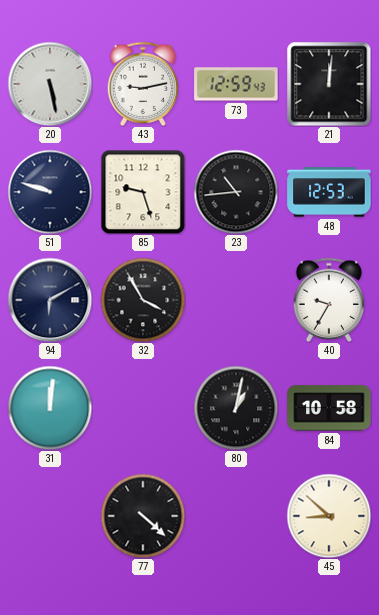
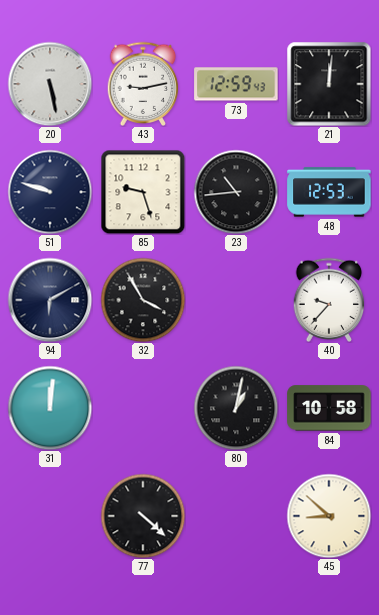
40: 9:35 -> 9:37 (329, 299)
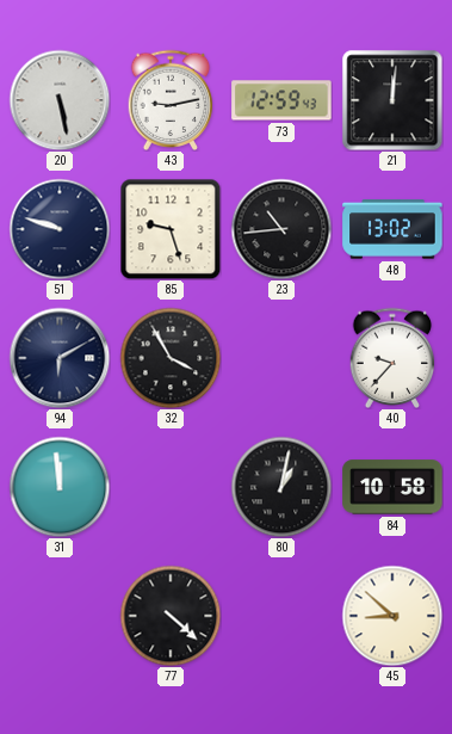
48: 12:53 -> 13:02 (392, 229)
31: 12:01 -> 11:59 (60, 487)
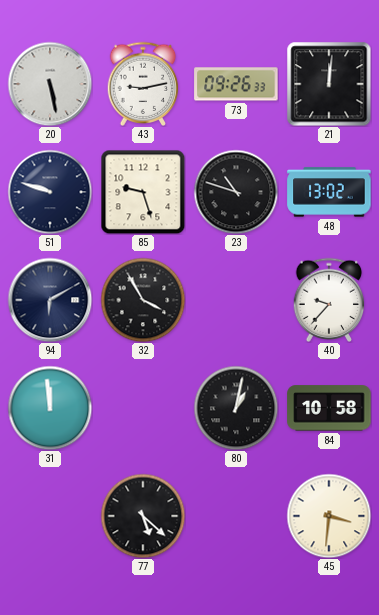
73: 12:59 -> 09:26 (236, 84)
23: 10:44 -> 10:48 (236, 192)
77: 4:22 -> 5:22 (143, 516)
45: 8:52 -> 3:31 (329, 516)
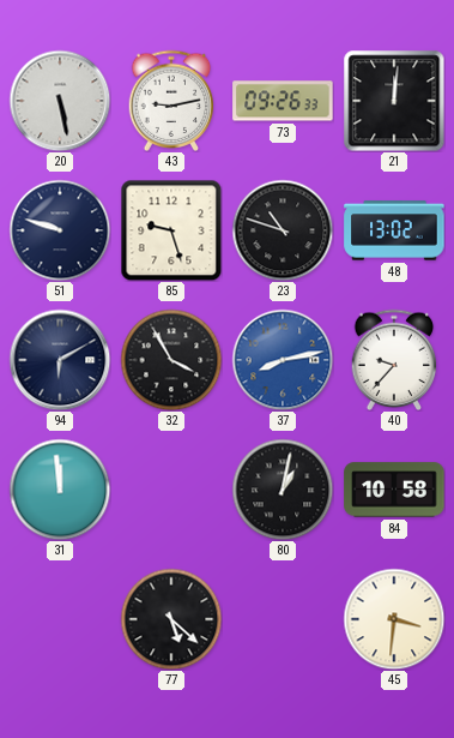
37: none -> 8:13 (283, 360)
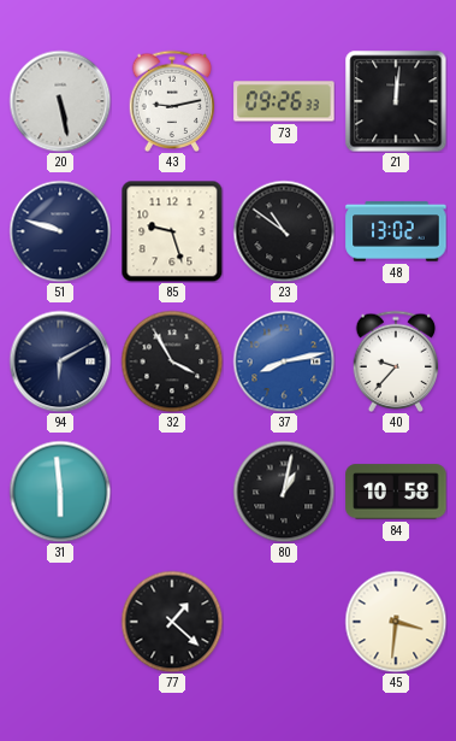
23: 10:48 -> 10:51 (284, 231)
31: 11:59 -> 5:59 (60, 492)
77: 5:22 -> 1:22 (172, 622)
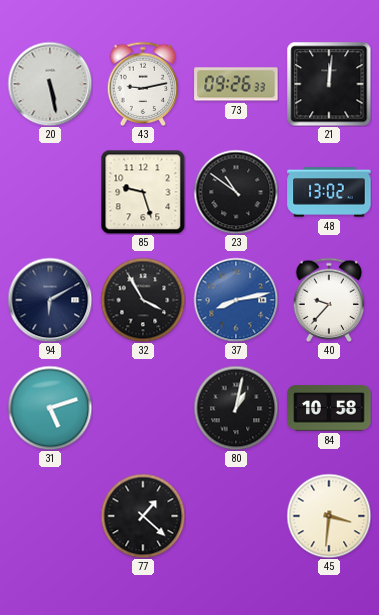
51: 9:48 -> none (60, 231)
31: 5:59 -> 5:12 (50, 408)
